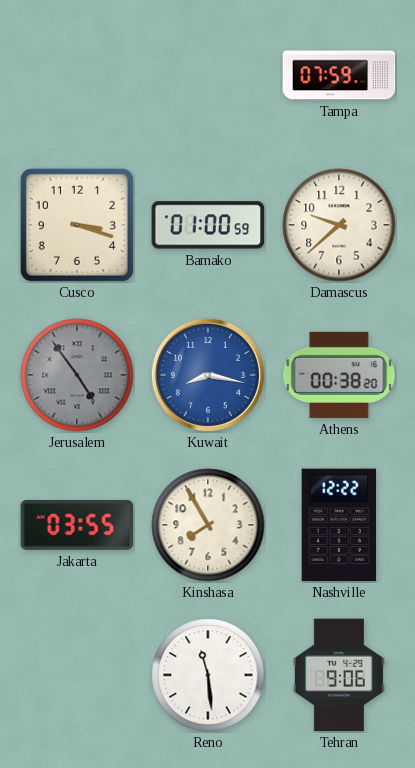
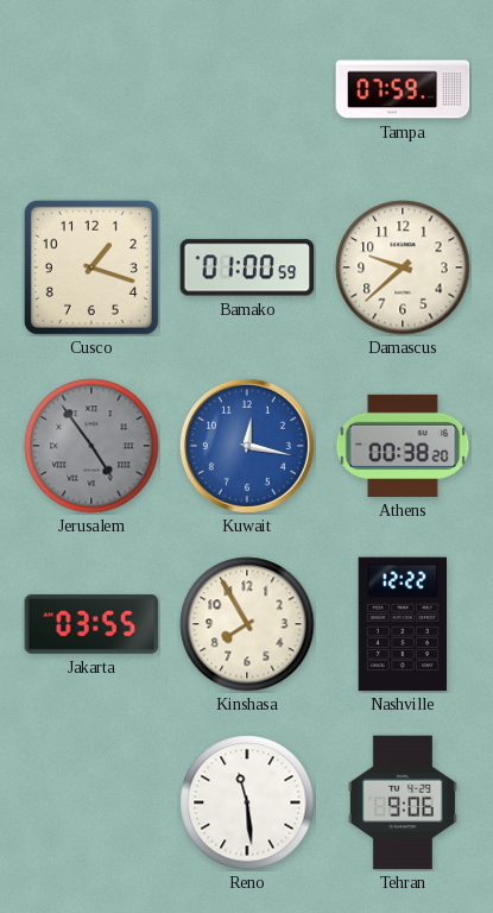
Cusco: 3:18 -> 1:18 (91, 267)
Kuwait: 8:17 -> 12:17 (247, 446)
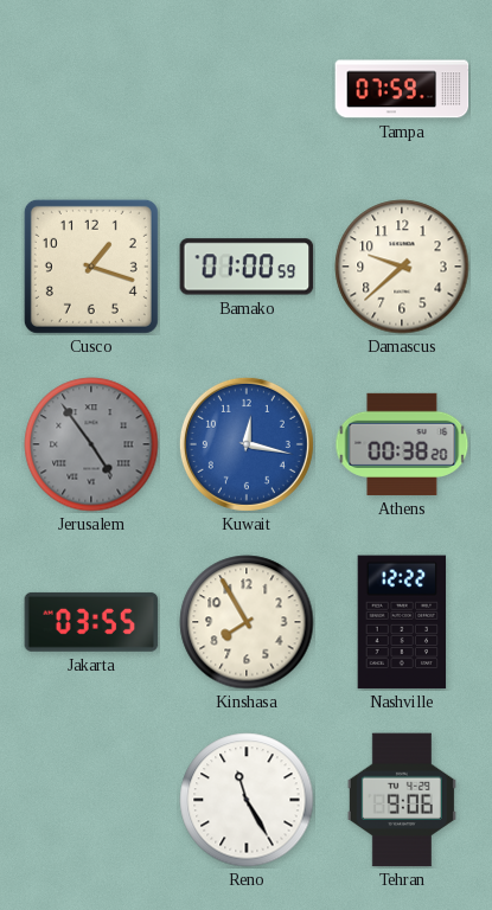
Reno: 11:29 -> 11:25 (247, 800)
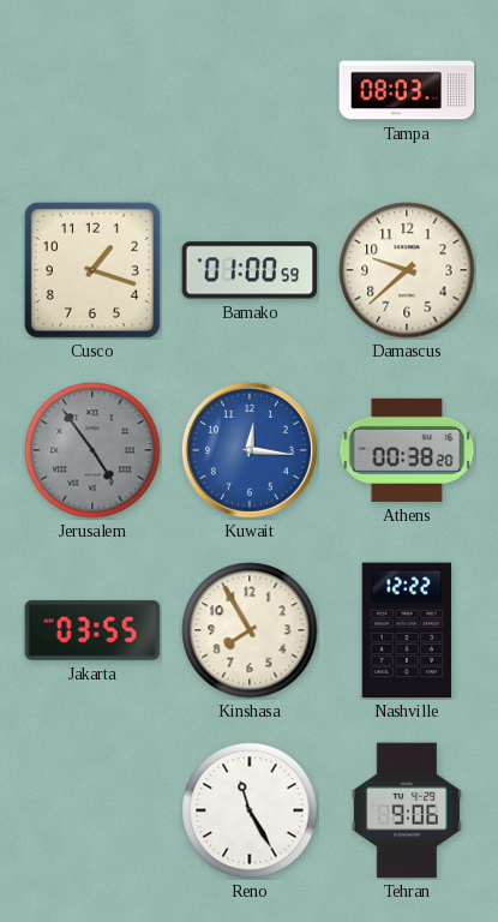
Tampa: 07:59 -> 08:03 (407, 90)
Kuwait: 12:17 -> 12:16 (250, 450)
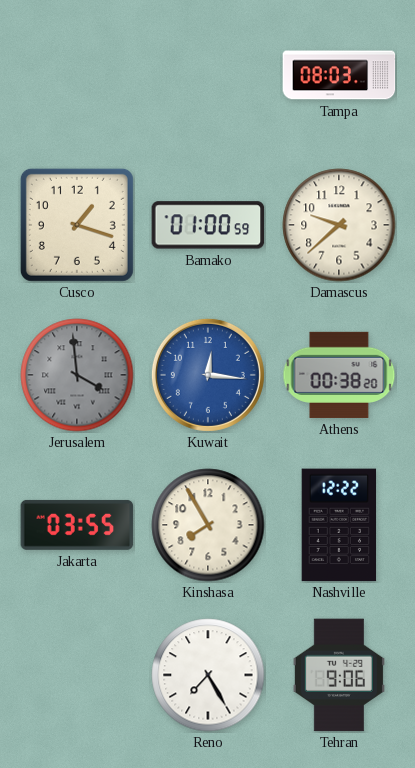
Jerusalem: 4:54 -> 3:59 (77, 375)
Reno: 11:25 -> 7:25 (208, 675)
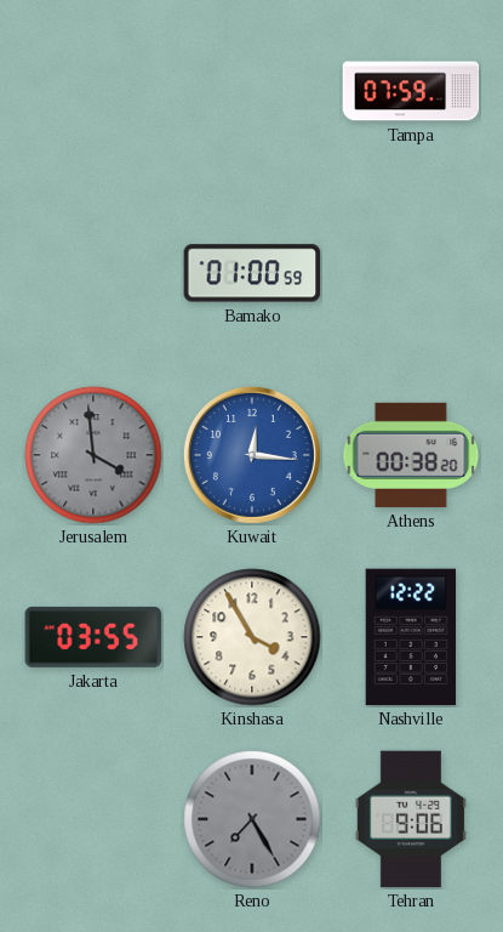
Tampa: 08:03 -> 07:59 (411, 91)
Cusco: 1:18 -> none (77, 225)
Damascus: 9:38 -> none (339, 225)
Kinshasa: 7:55 -> 3:55 (252, 637)
Reno dial: white -> grey (252, 819)
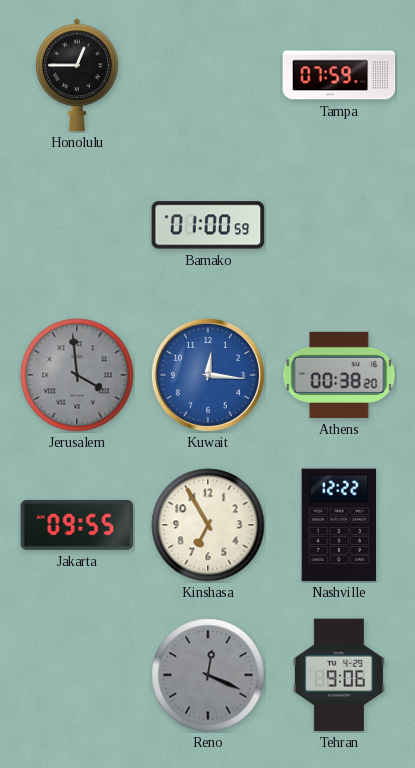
Honolulu: none -> 12:45 (77, 75)
Jakarta: 03:55 -> 09:55 (77, 525)
Kinshasa: 3:55 -> 6:55 (208, 525)
Reno: 7:25 -> 12:19 (208, 675)
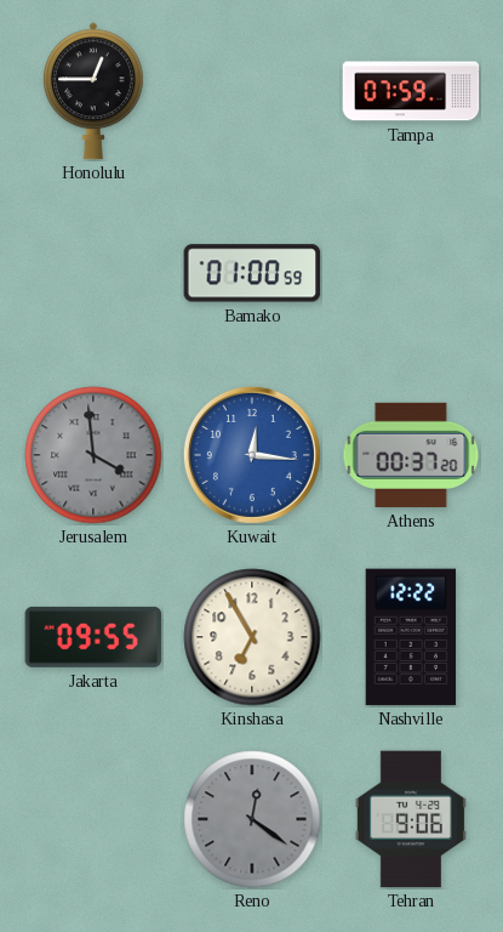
Athens: 00:38 -> 00:37 (411, 455)
Reno: 12:19 -> 12:21 (252, 819)
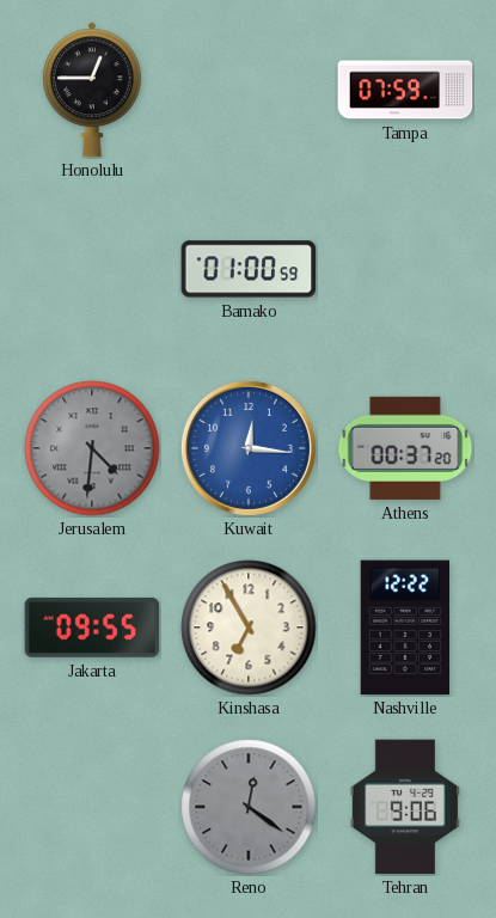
Jerusalem: 3:59 -> 4:31 (92, 448)
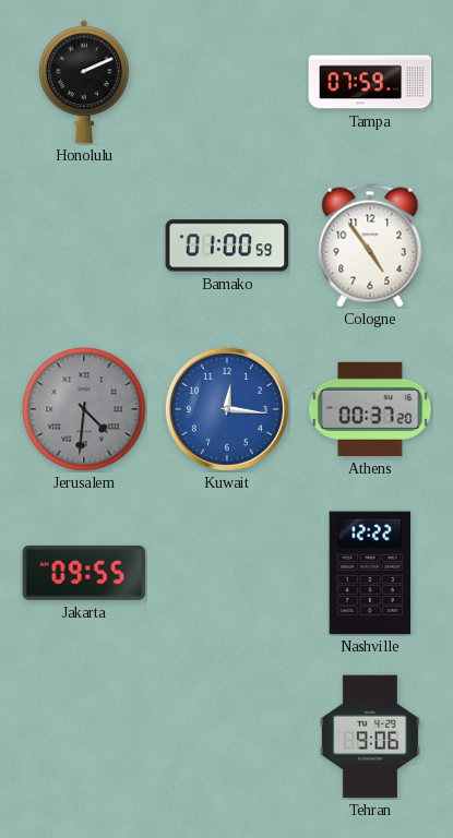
Honolulu: 12:45 -> 2:11 (84, 82)
Cologne: none -> 4:54 (370, 246)
Kinshasa: 6:55 -> none (249, 628)
Reno: 12:21 -> none (249, 807)
